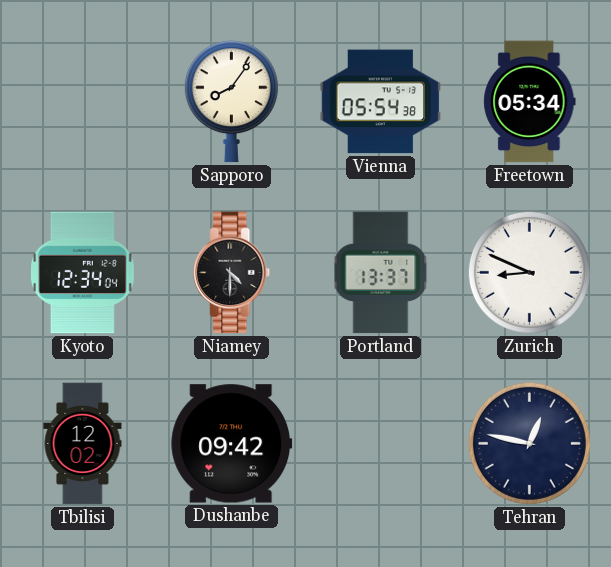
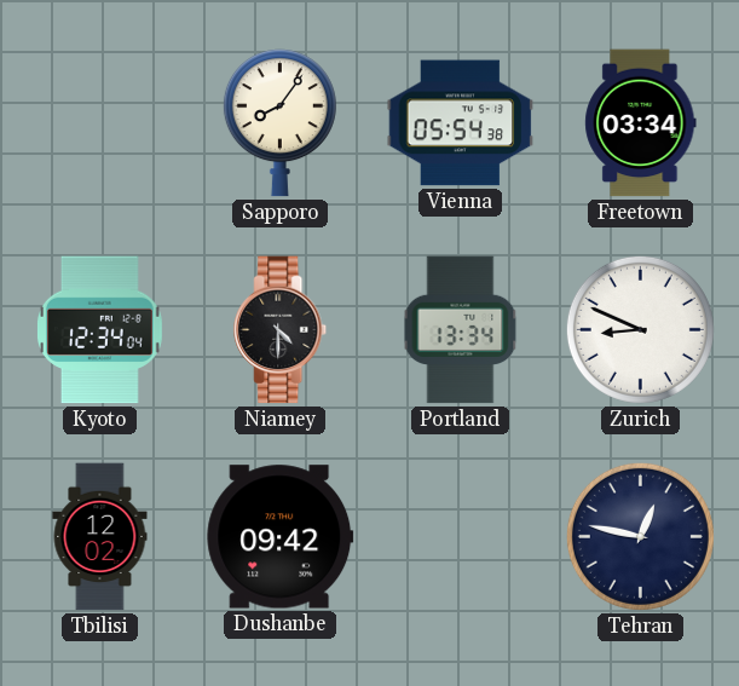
Freetown: 05:34 -> 03:34 (641, 123)
Portland: 13:37 -> 13:34 (461, 330)
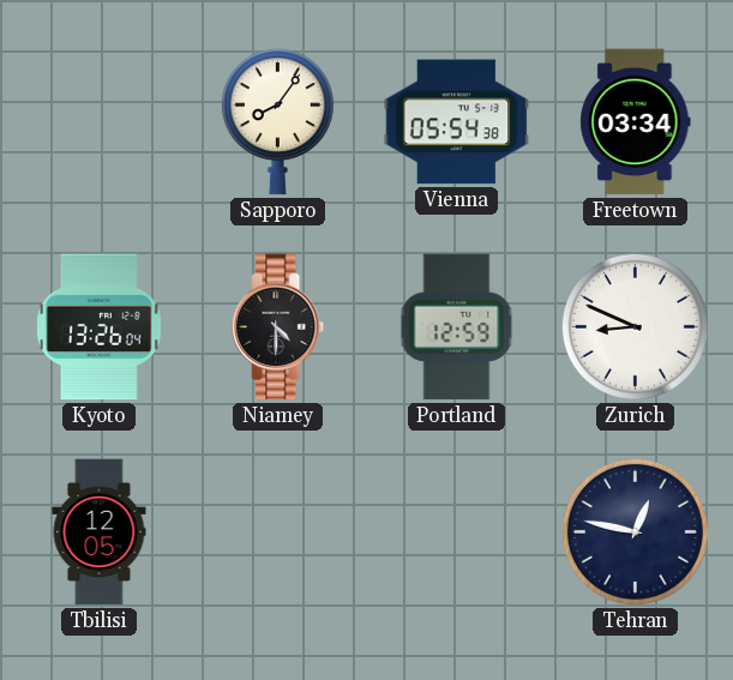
Kyoto: 12:34 -> 13:26 (98, 327)
Portland: 13:34 -> 12:59 (457, 327)
Tbilisi: 12:02 -> 12:05 (100, 532)
Dushanbe: 09:42 -> none (281, 537)
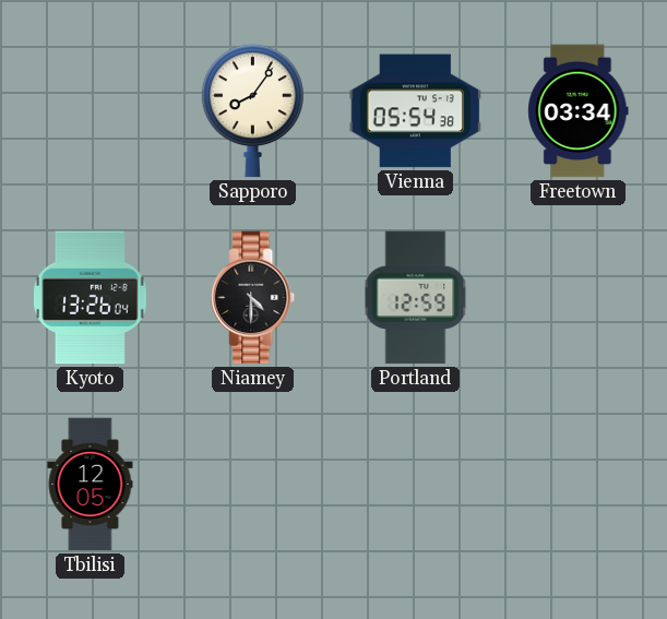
Zurich: 8:49 -> none (635, 326)
Tehran: 12:47 -> none (635, 531)
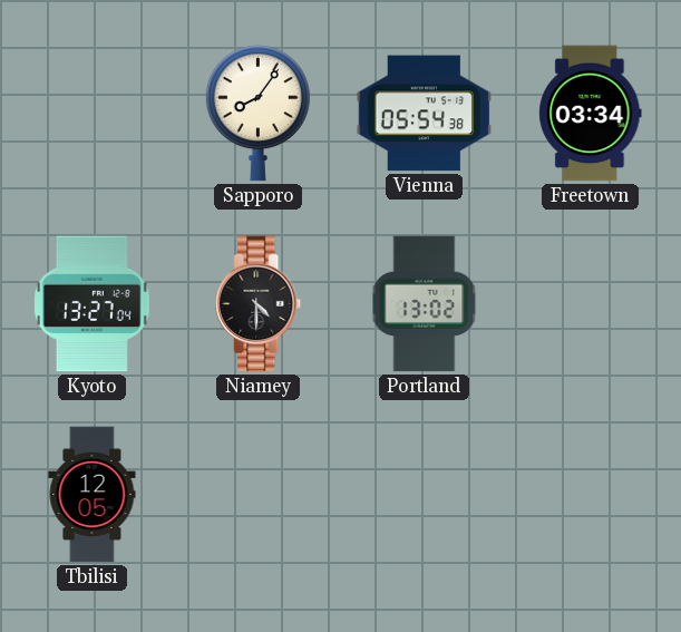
Kyoto: 13:26 -> 13:27 (91, 304)
Portland: 12:59 -> 13:02 (425, 304)
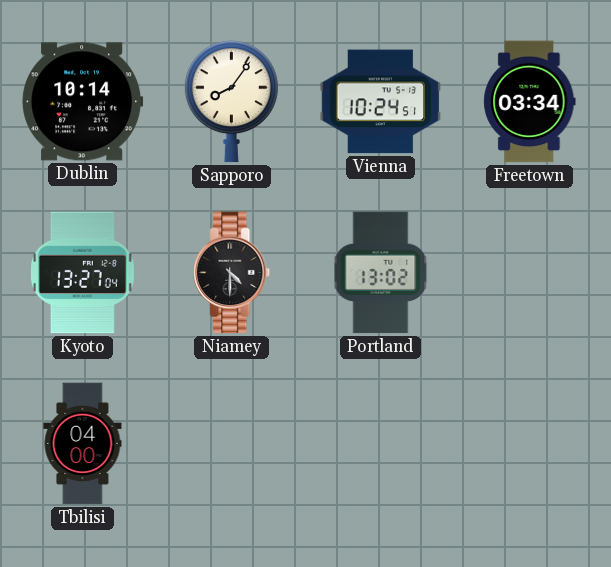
Dublin: none -> 10:14 (83, 102)
Vienna: 05:54 -> 10:24 (381, 102)
Tbilisi: 12:05 -> 04:00 (83, 444)
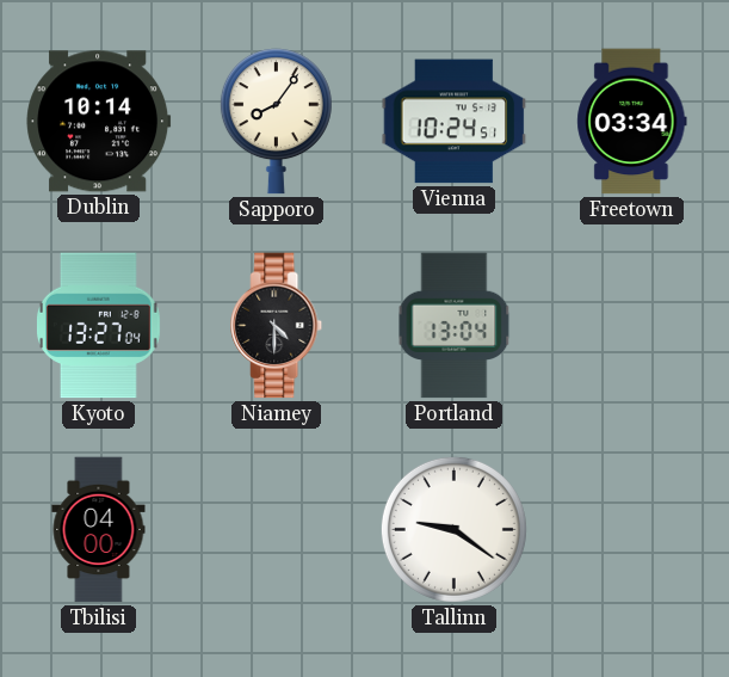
Portland: 13:02 -> 13:04 (455, 326)
Tallinn: none -> 9:21 (453, 529)
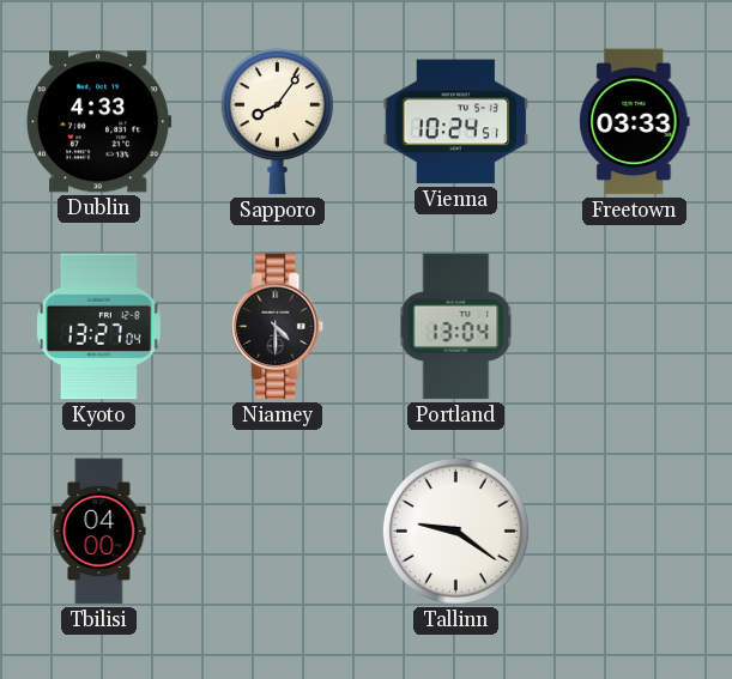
Dublin: 10:14 -> 4:33 (99, 122)
Freetown: 03:34 -> 03:33 (635, 122)
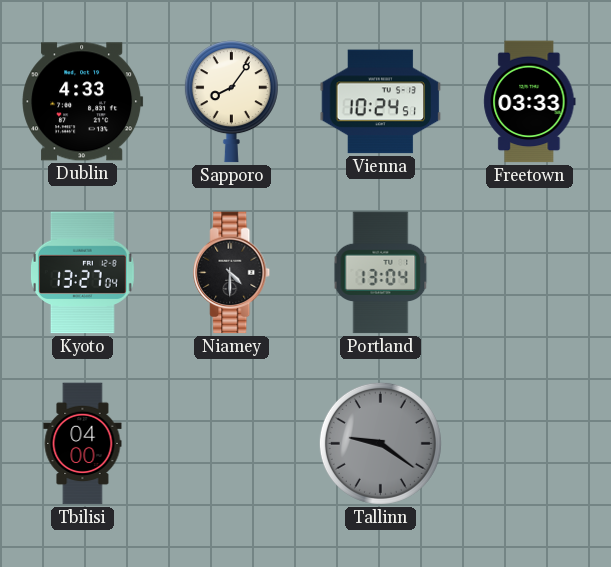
Tallinn dial: white -> grey (380, 443)
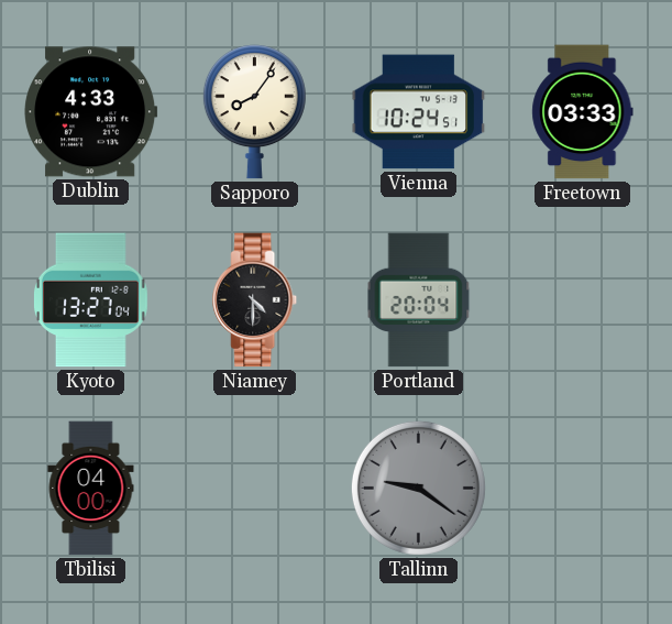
Portland: 13:04 -> 20:04 (419, 300)
